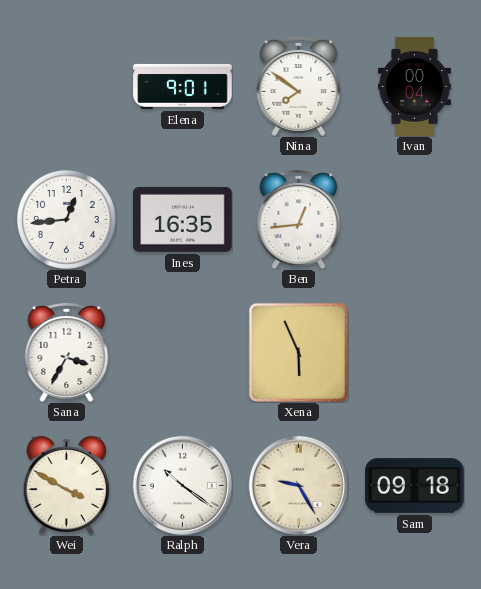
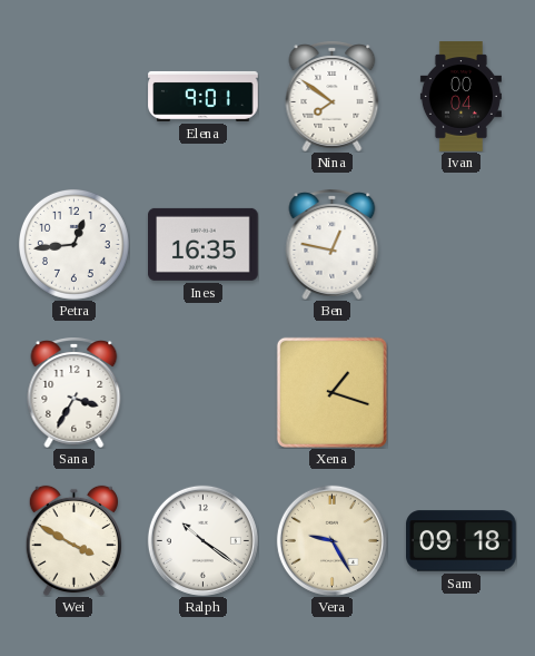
Ben: 12:44 -> 12:47 (333, 244)
Xena: 5:56 -> 1:18 (331, 392)
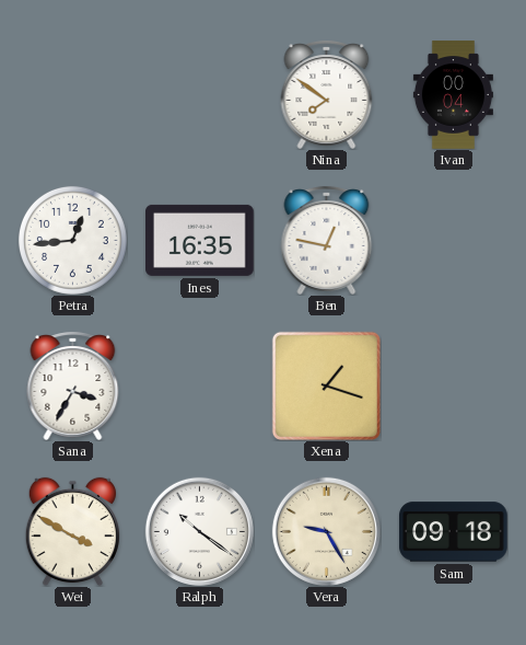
Elena: 9:01 -> none (204, 96)
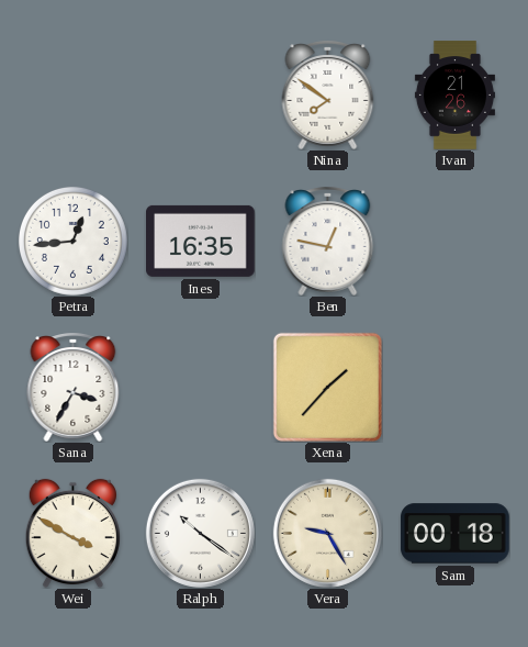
Ivan: 00:04 -> 21:26 (454, 96)
Xena: 1:18 -> 1:37 (327, 387)
Sam: 09:18 -> 00:18 (456, 534)
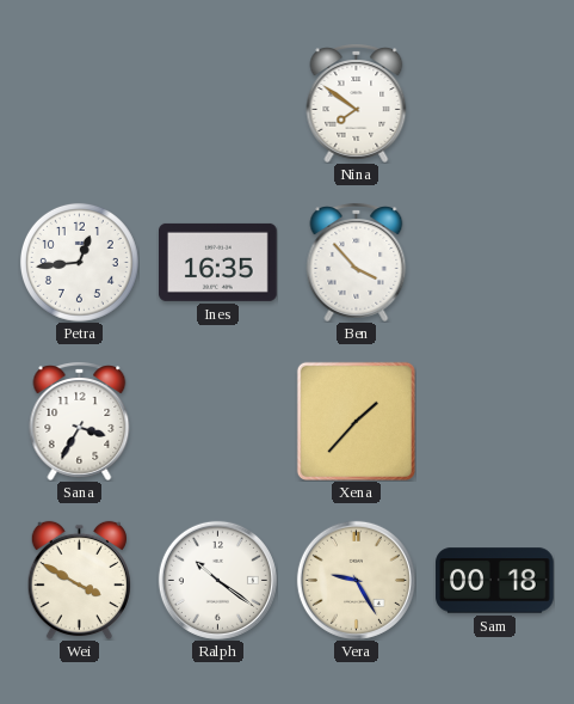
Ivan: 21:26 -> none (454, 96)
Ben: 12:47 -> 3:53 (357, 262)
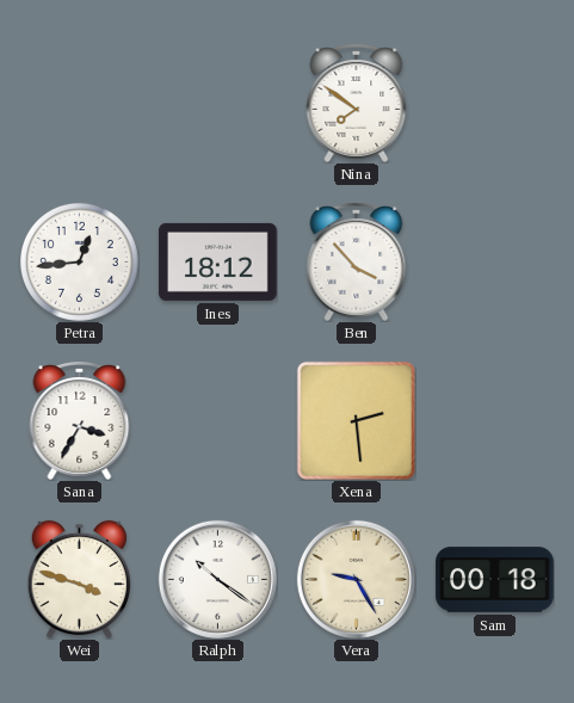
Ines: 16:35 -> 18:12 (218, 261)
Xena: 1:37 -> 2:29 (356, 420)
Wei: 3:50 -> 3:48 (79, 579)
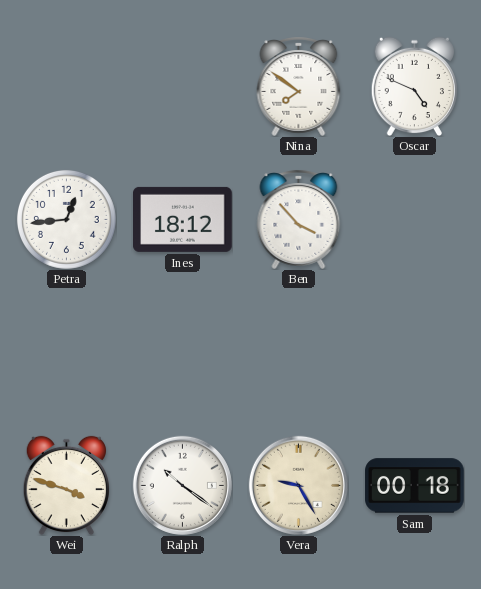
Oscar: none -> 4:49 (414, 86)
Sana: 3:35 -> none (80, 420)
Xena: 2:29 -> none (356, 420)
